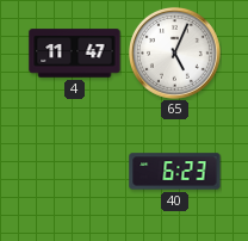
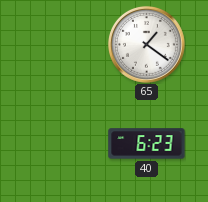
4: 11:47 -> none (75, 54)
65: 5:04 -> 1:21 (146, 44)
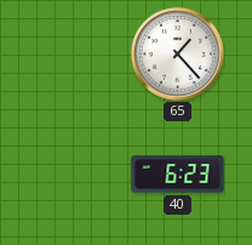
65: 1:21 -> 1:23 (177, 53)
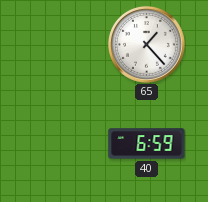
40: 6:23 -> 6:59 (147, 144)
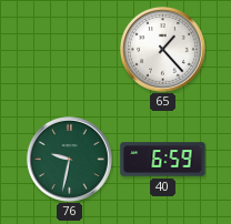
76: none -> 9:32 (69, 159)
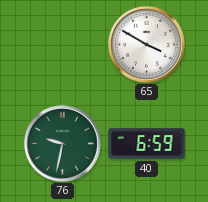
65: 1:23 -> 3:50 (146, 44)
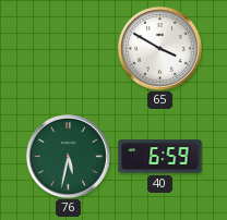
76: 9:32 -> 5:32 (68, 156)
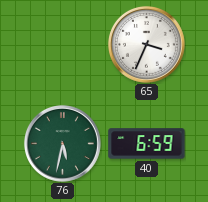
65: 3:50 -> 3:34 (146, 44)
